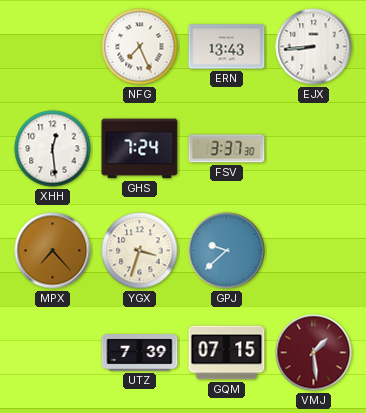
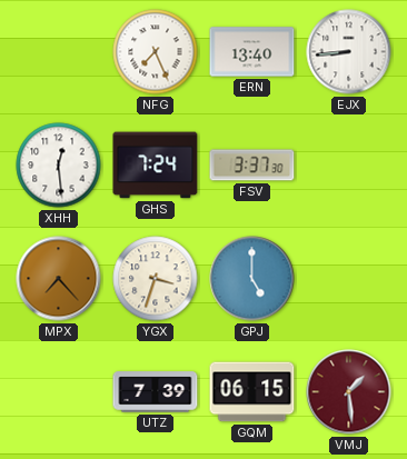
ERN: 13:43 -> 13:40 (252, 52)
GPJ: 9:38 -> 5:00 (252, 279)
GQM: 07:15 -> 06:15 (252, 392)
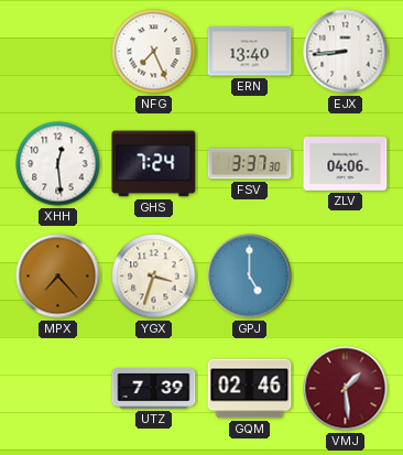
ZLV: none -> 04:06 (346, 164)
GQM: 06:15 -> 02:46 (250, 389)
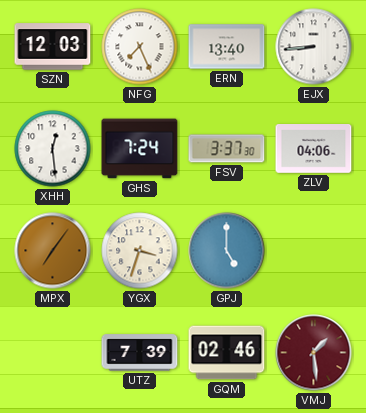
SZN: none -> 12:03 (53, 47)
MPX: 7:23 -> 7:06 (53, 251)
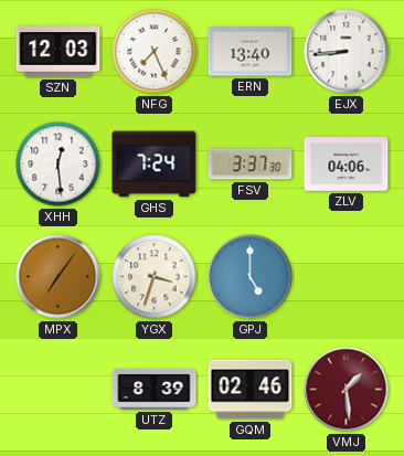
UTZ: 7:39 -> 8:39 (155, 390)
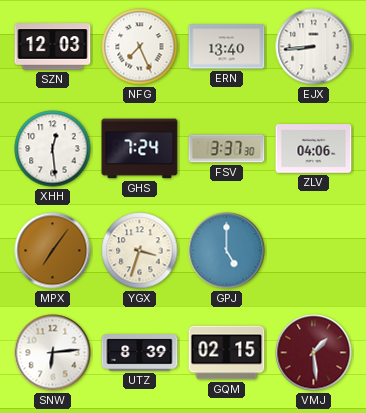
SNW: none -> 6:14 (53, 353)
GQM: 02:46 -> 02:15 (227, 353)
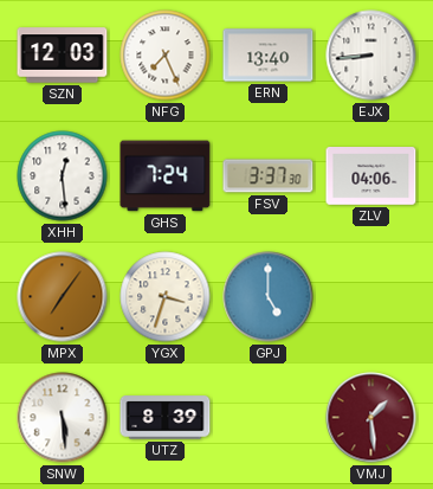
SNW: 6:14 -> 5:29 (63, 418)
GQM: 02:15 -> none (227, 353)
